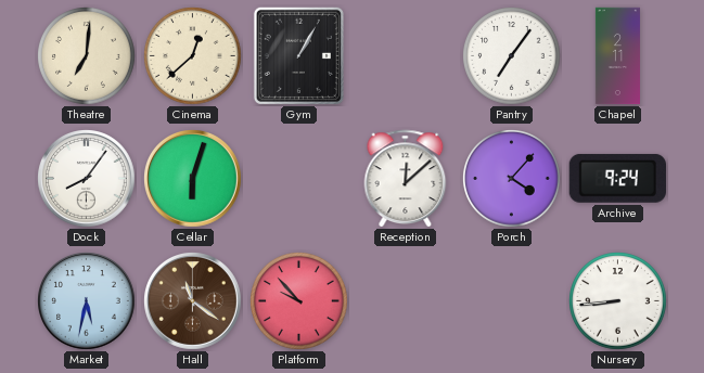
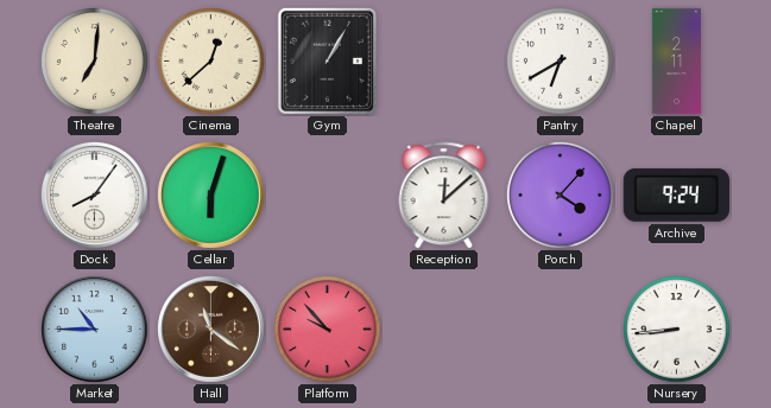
Pantry: 7:06 -> 6:40 (561, 62)
Market: 5:32 -> 10:45 (95, 330)
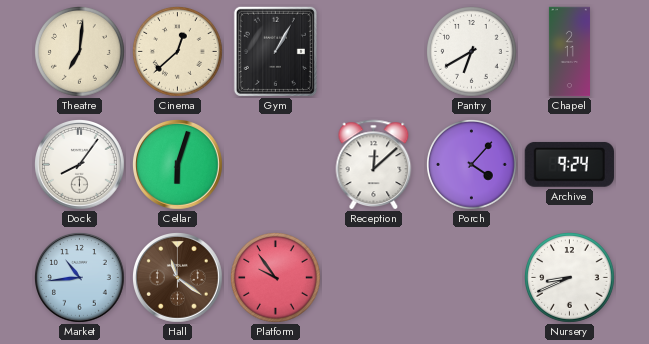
Market: 10:45 -> 10:44 (80, 278)
Platform: 9:53 -> 9:54 (276, 278)
Nursery: 8:44 -> 8:41 (570, 278)
